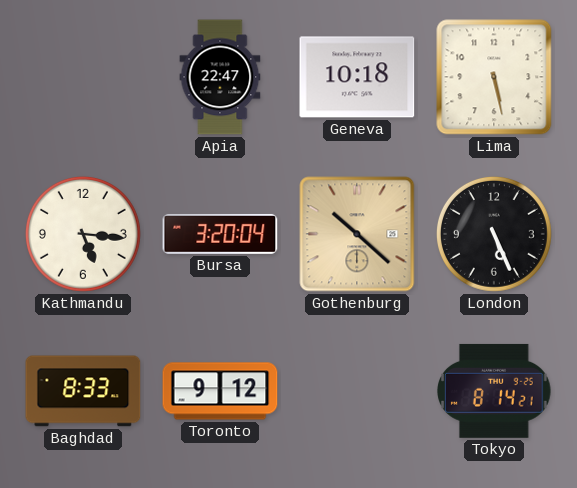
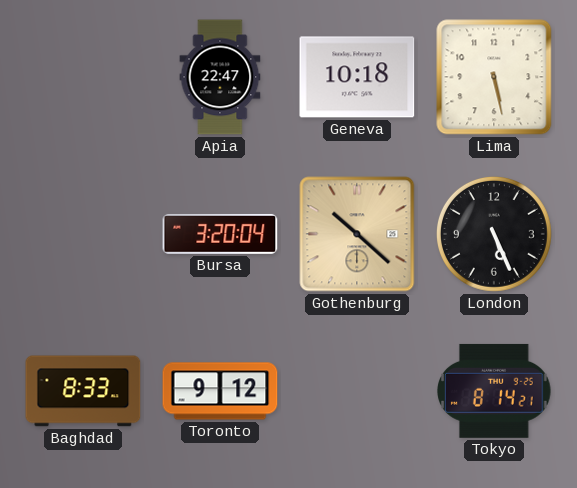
Kathmandu: 5:16 -> none (83, 234)
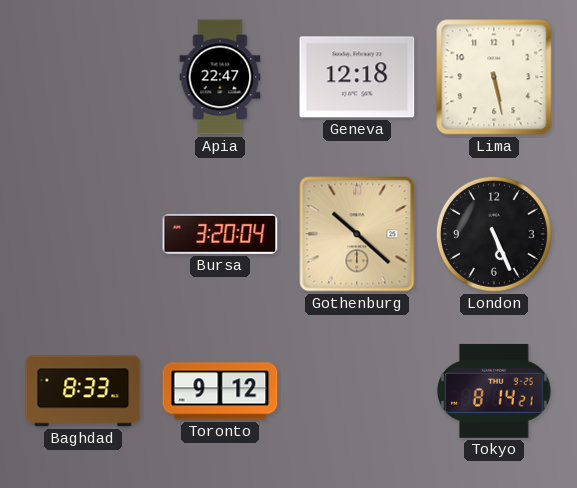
Geneva: 10:18 -> 12:18 (357, 77)
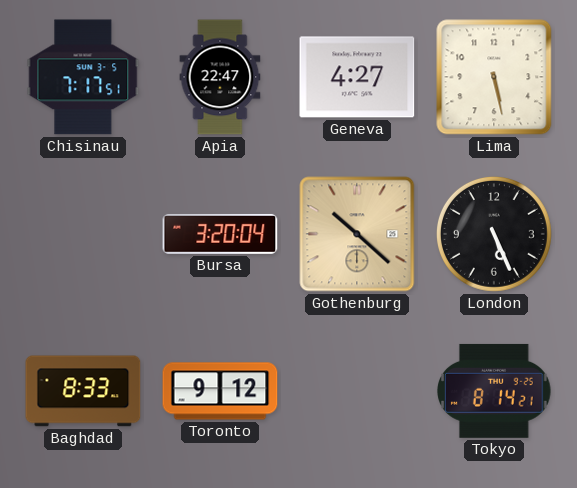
Chisinau: none -> 7:17 (83, 77)
Geneva: 12:18 -> 4:27 (357, 77)
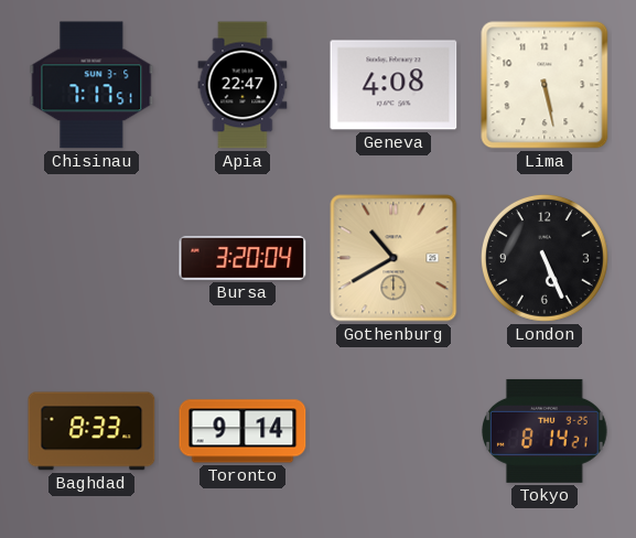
Geneva: 4:27 -> 4:08 (394, 85)
Gothenburg: 10:22 -> 10:40 (394, 258)
Toronto: 9:12 -> 9:14 (242, 431)
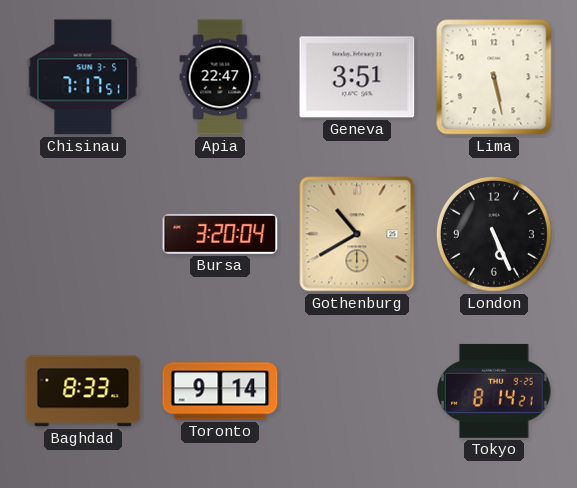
Geneva: 4:08 -> 3:51 (357, 77)
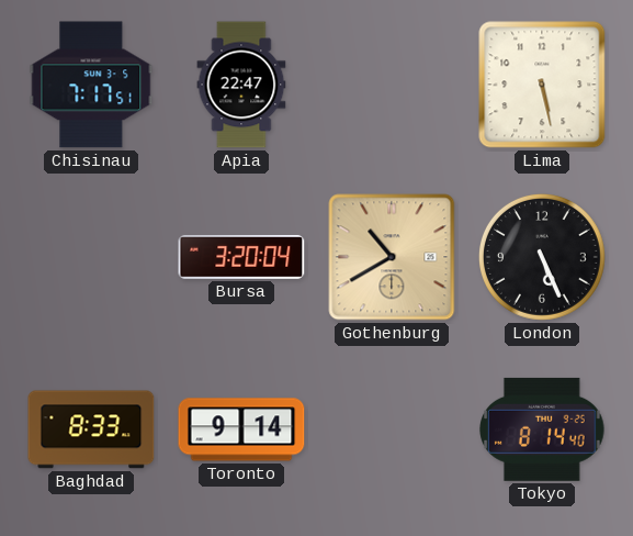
Geneva: 3:51 -> none (357, 77)
Tokyo: 8:14:21 -> 8:14:40 (543, 429)
